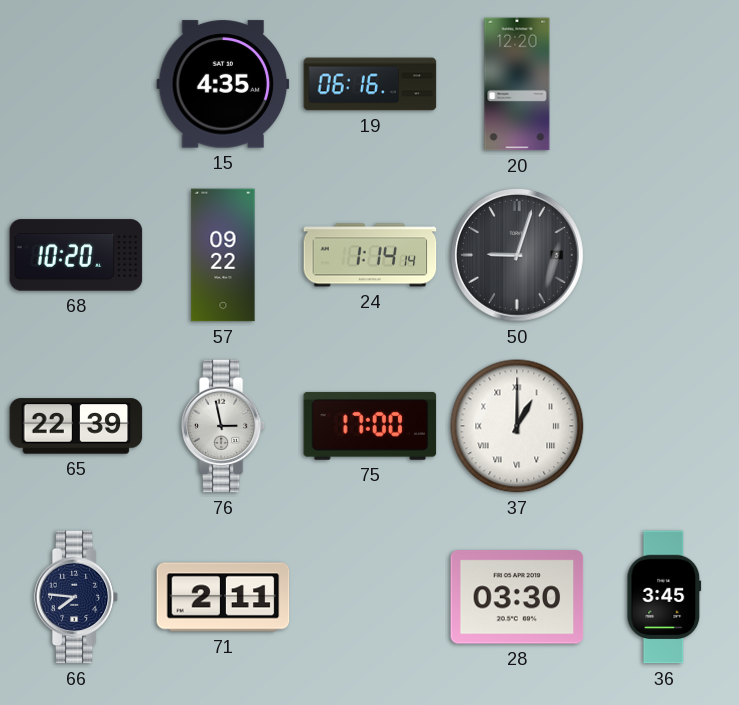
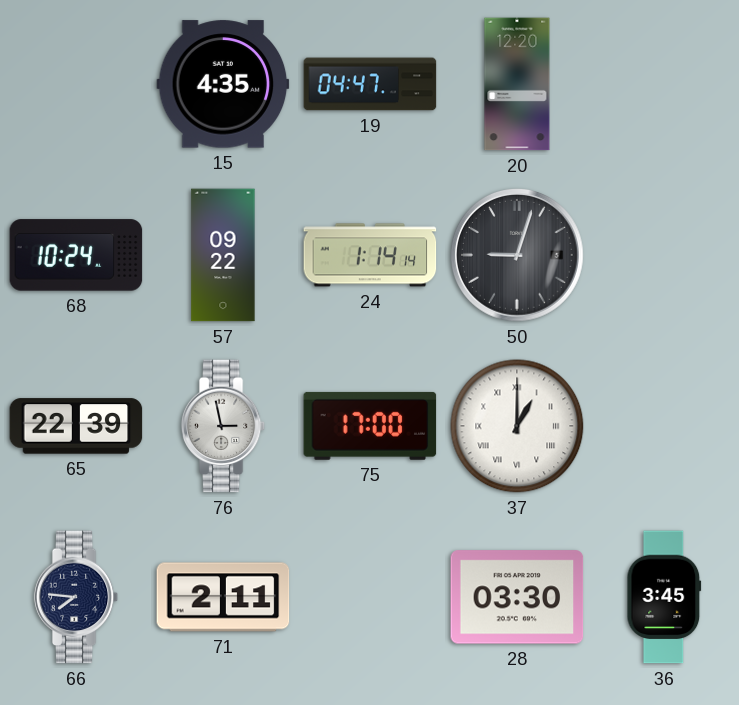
19: 06:16 -> 04:47 (370, 84)
68: 10:20 -> 10:24 (76, 255)
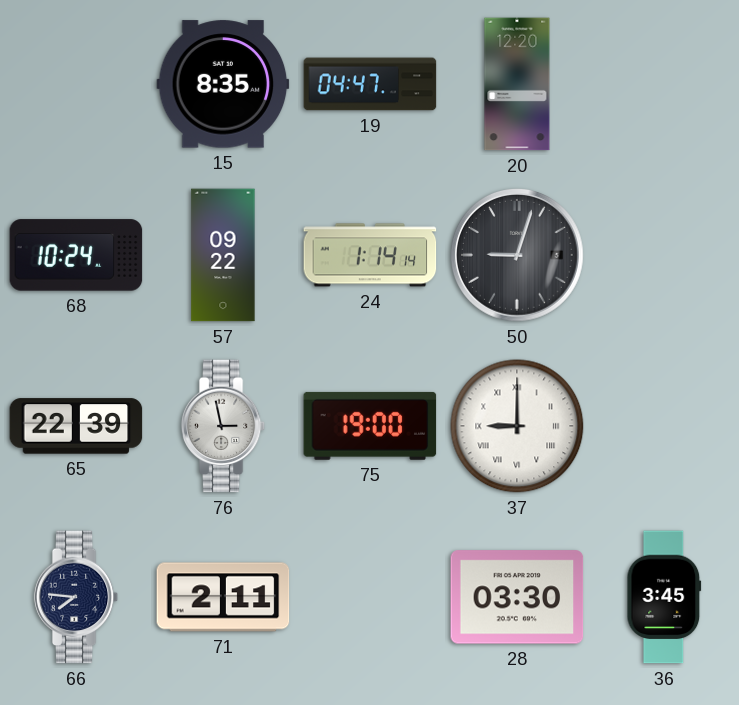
15: 4:35 -> 8:35 (223, 84)
75: 17:00 -> 19:00 (370, 426)
37: 1:00 -> 9:00 (517, 426)
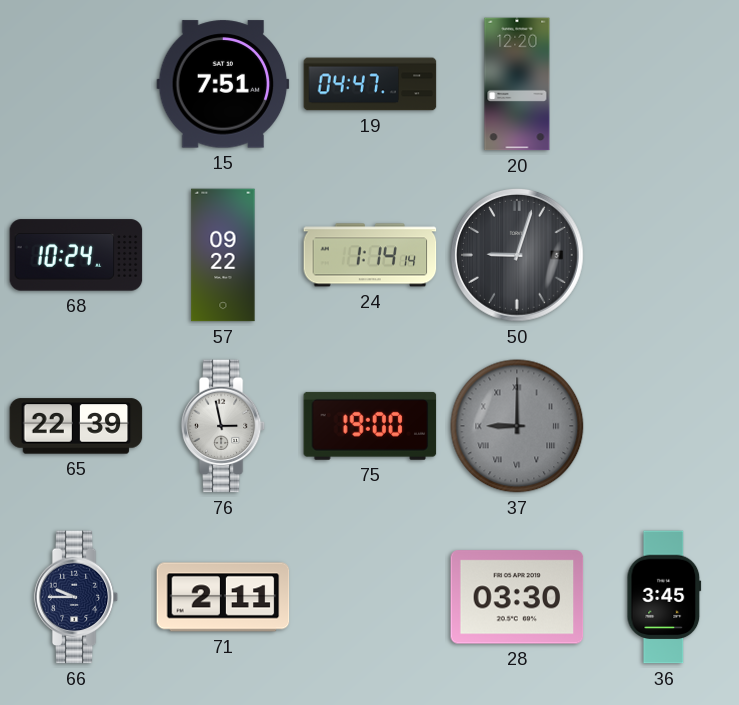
15: 8:35 -> 7:51 (223, 84)
37 dial: white -> grey (517, 426)
66: 7:46 -> 9:45 (76, 597)
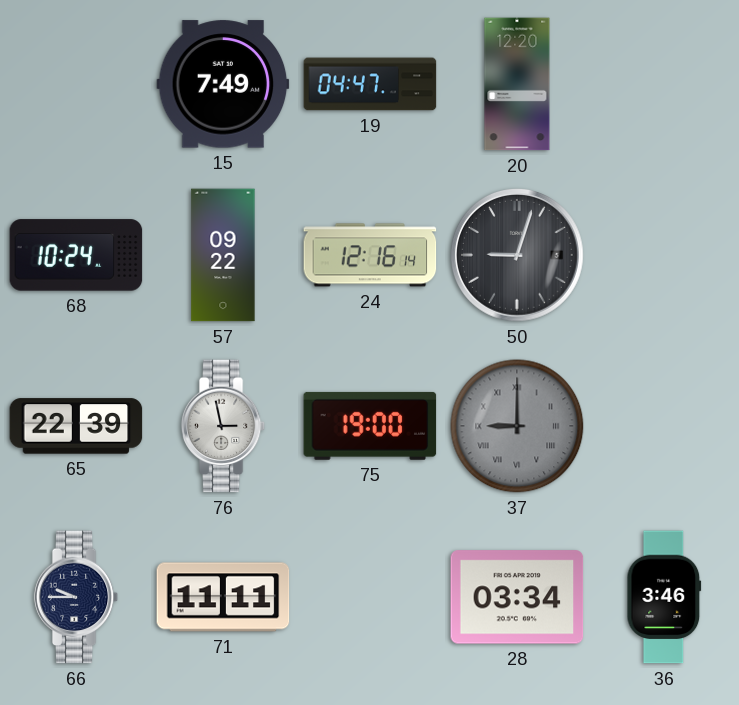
15: 7:51 -> 7:49 (223, 84)
24: 1:14 -> 12:16 (370, 255)
71: 2:11 -> 11:11 (223, 597)
28: 03:30 -> 03:34 (517, 597)
36: 3:45 -> 3:46 (664, 597)
